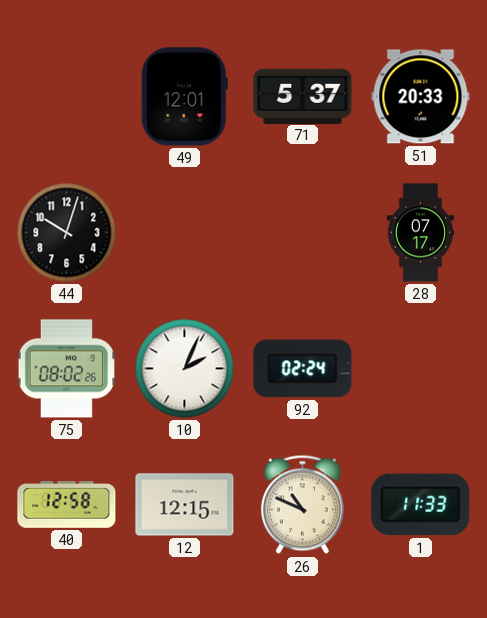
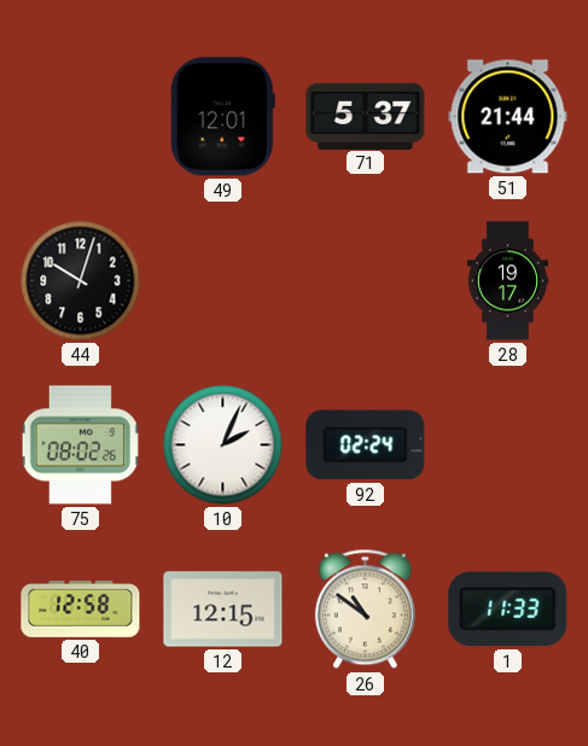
51: 20:33 -> 21:44 (508, 117)
28: 07:17 -> 19:17 (508, 281)
26: 10:49 -> 10:51 (365, 610)
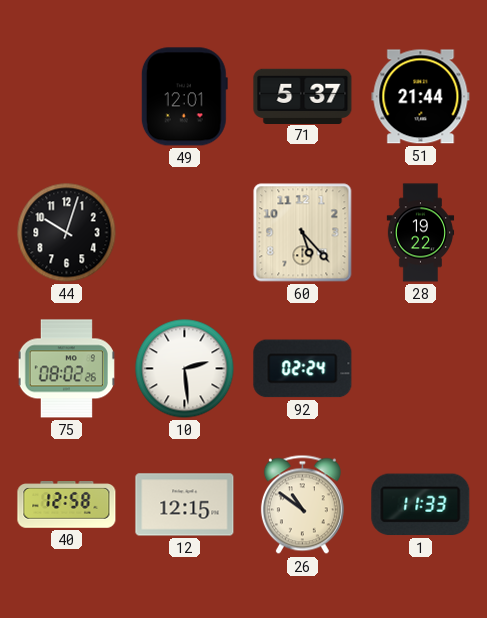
60: none -> 5:23 (303, 233)
28: 19:17 -> 19:22 (421, 233)
10: 2:04 -> 2:29 (185, 369)
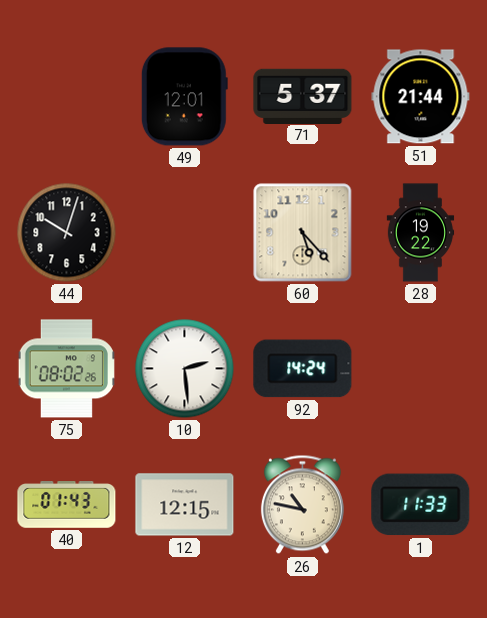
92: 02:24 -> 14:24 (303, 369)
40: 12:58 -> 01:43 (67, 505)
26: 10:51 -> 10:47 (302, 505)
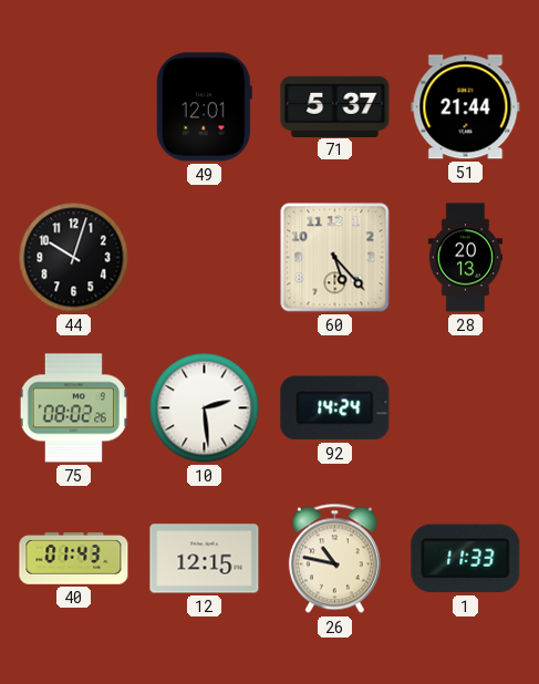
28: 19:22 -> 20:13 (466, 258)
